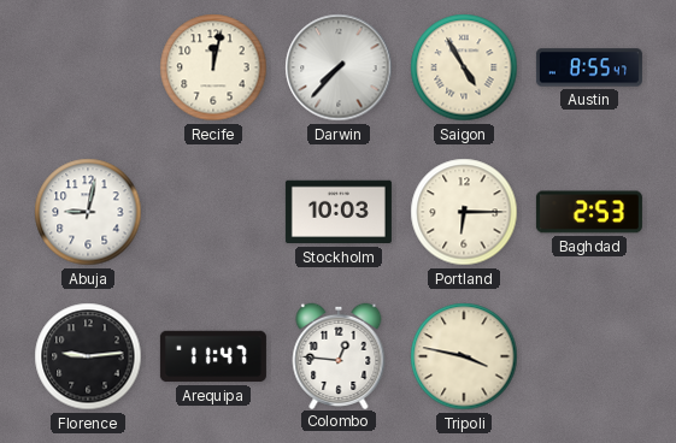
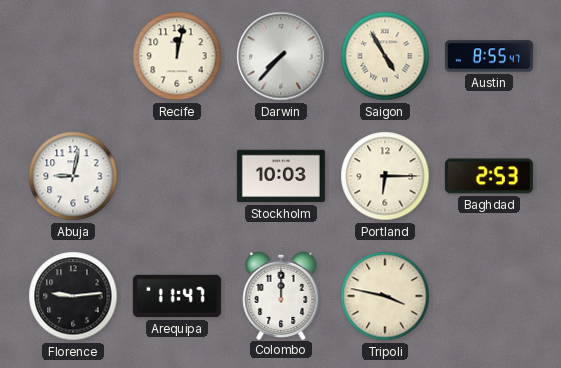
Colombo: 12:46 -> 12:00 (281, 295)
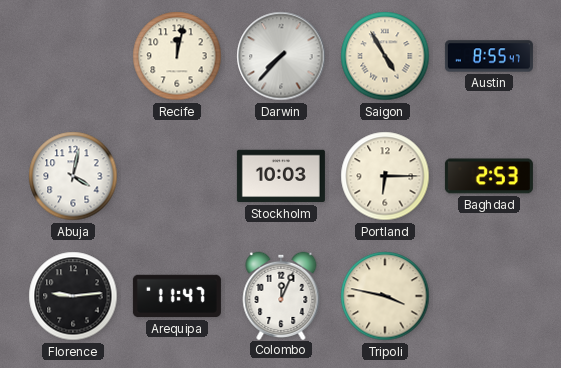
Abuja: 9:02 -> 4:02 (73, 176)
Colombo: 12:00 -> 12:04 (281, 295)
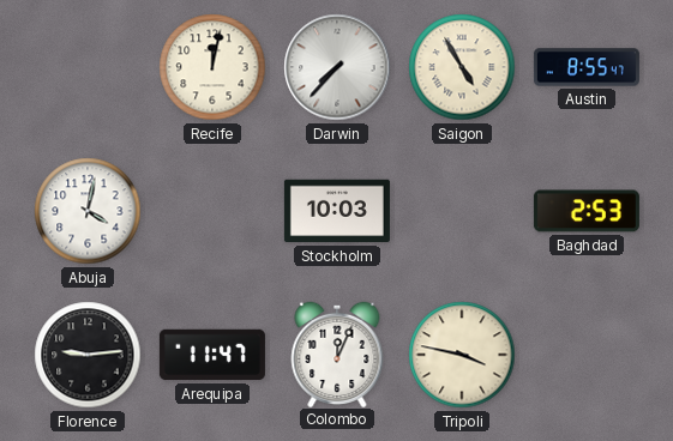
Portland: 6:15 -> none (385, 176)
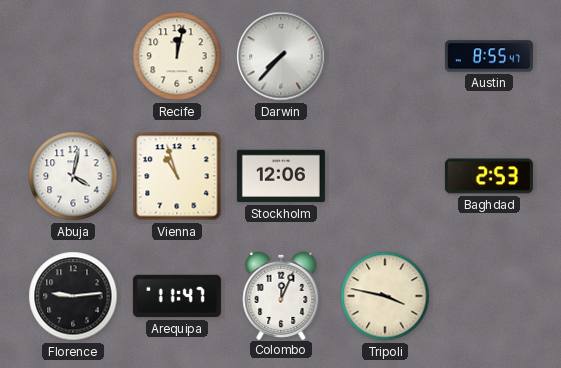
Saigon: 4:55 -> none (462, 67)
Vienna: none -> 10:57 (177, 176)
Stockholm: 10:03 -> 12:06 (281, 176)
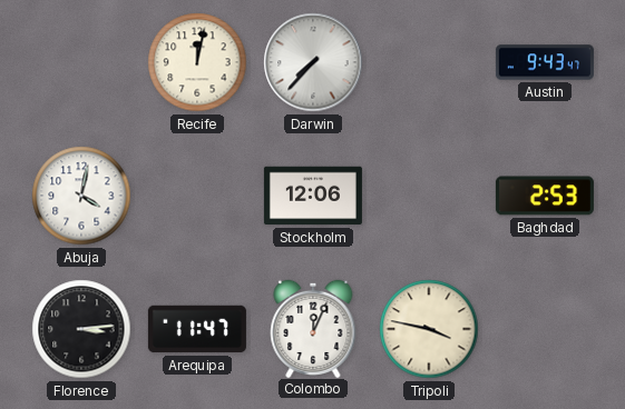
Austin: 8:55 -> 9:43 (545, 62)
Vienna: 10:57 -> none (177, 176)
Florence: 9:14 -> 3:14 (81, 329)
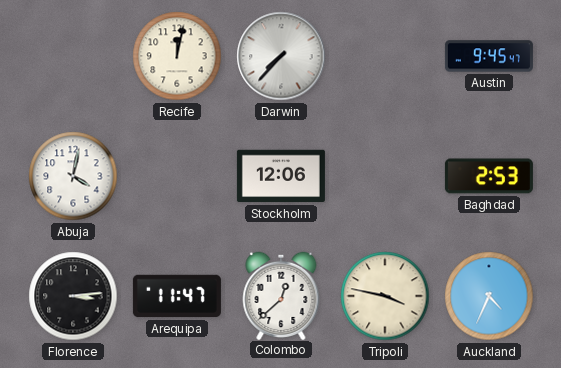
Austin: 9:43 -> 9:45 (489, 56)
Colombo: 12:04 -> 12:38 (281, 295)
Auckland: none -> 4:34 (489, 296)
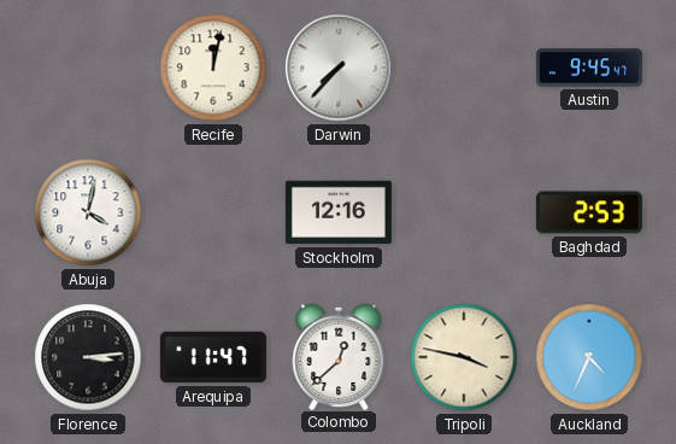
Stockholm: 12:06 -> 12:16 (339, 212)
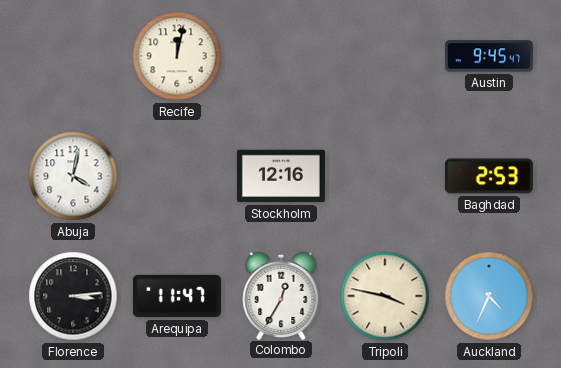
Darwin: 7:37 -> none (339, 68)
Colombo: 12:38 -> 12:35 (281, 295)
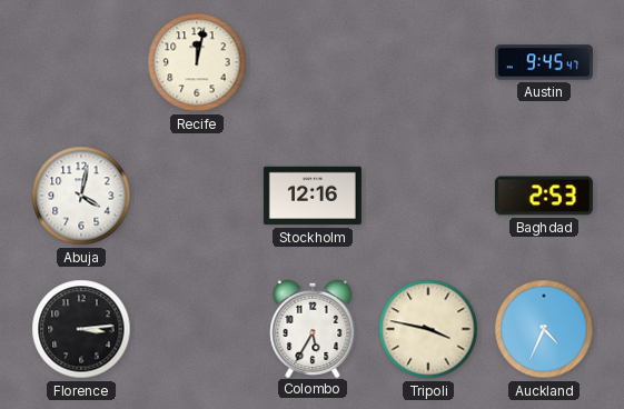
Arequipa: 11:47 -> none (177, 296)
Colombo: 12:35 -> 5:35 (313, 328)
